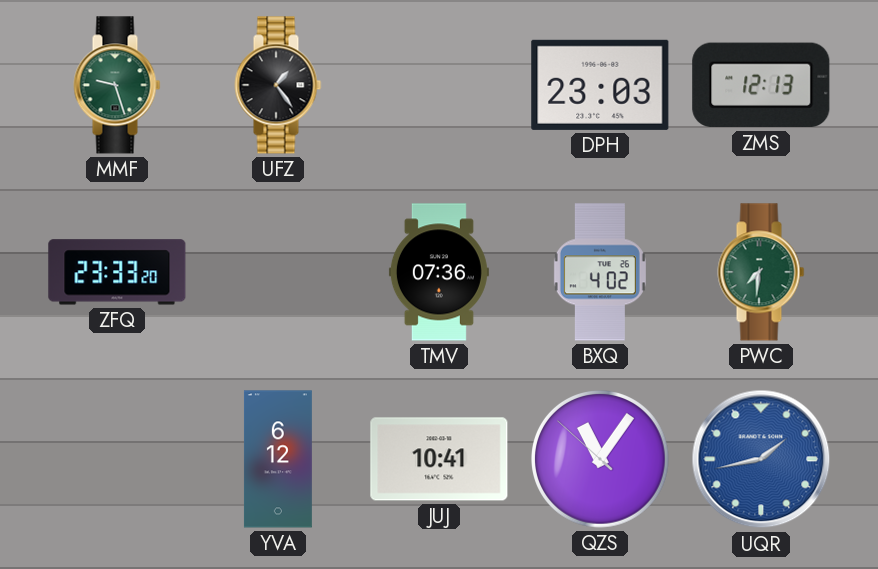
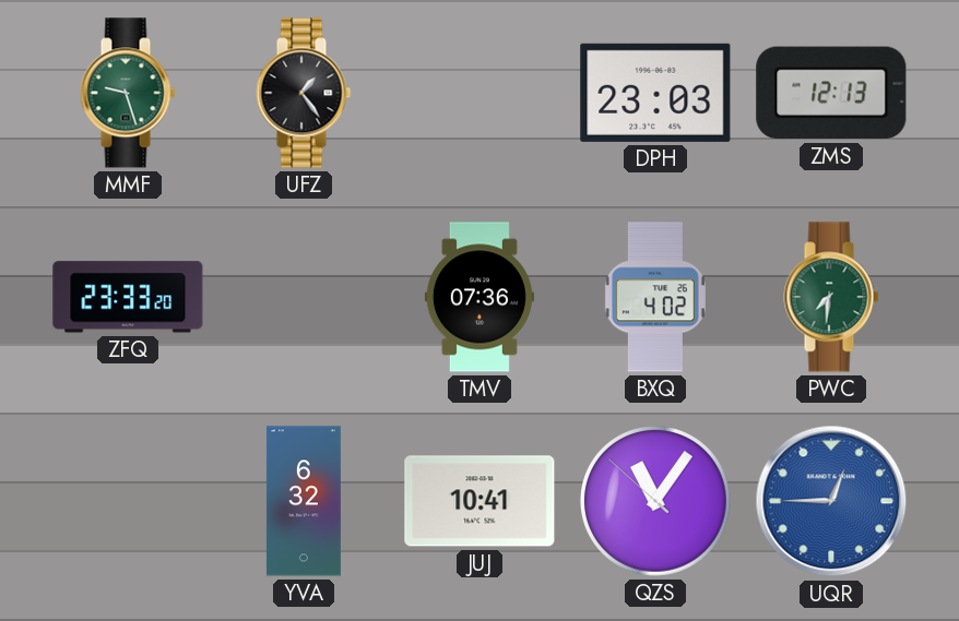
YVA: 6:12 -> 6:32 (304, 501)
UQR: 1:43 -> 12:45 (831, 501)
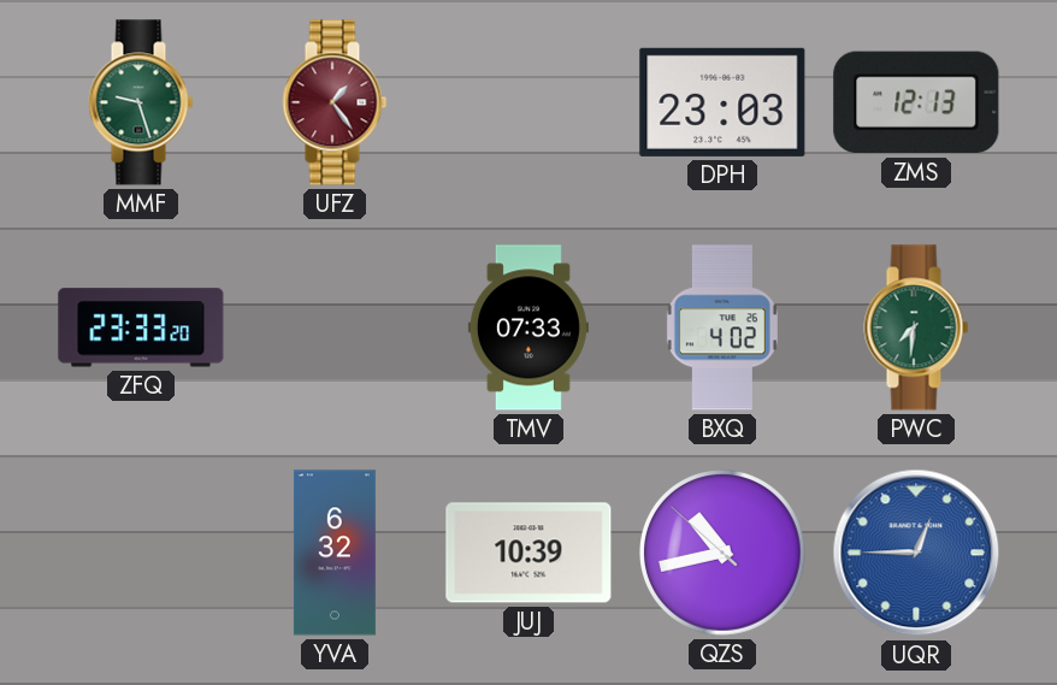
UFZ dial: black -> burgundy (335, 102)
TMV: 07:36 -> 07:33 (528, 327)
JUJ: 10:41 -> 10:39 (528, 553)
QZS: 11:05 -> 10:42 (724, 554)
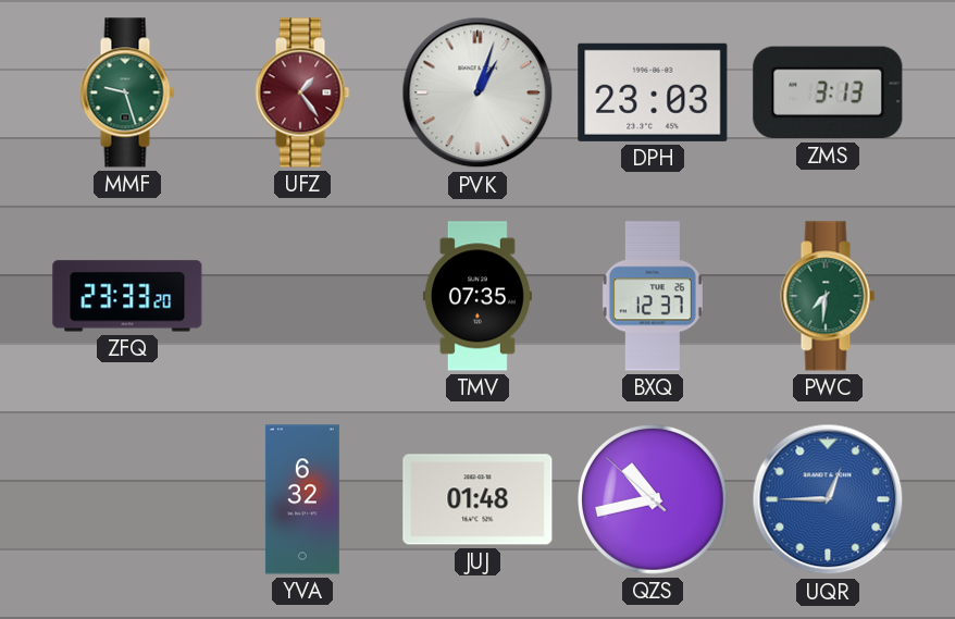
PVK: none -> 1:03 (478, 92)
ZMS: 12:13 -> 3:13 (828, 92)
TMV: 07:33 -> 07:35 (478, 296)
BXQ: 4:02 -> 12:37 (653, 296)
JUJ: 10:39 -> 01:48 (478, 499)
